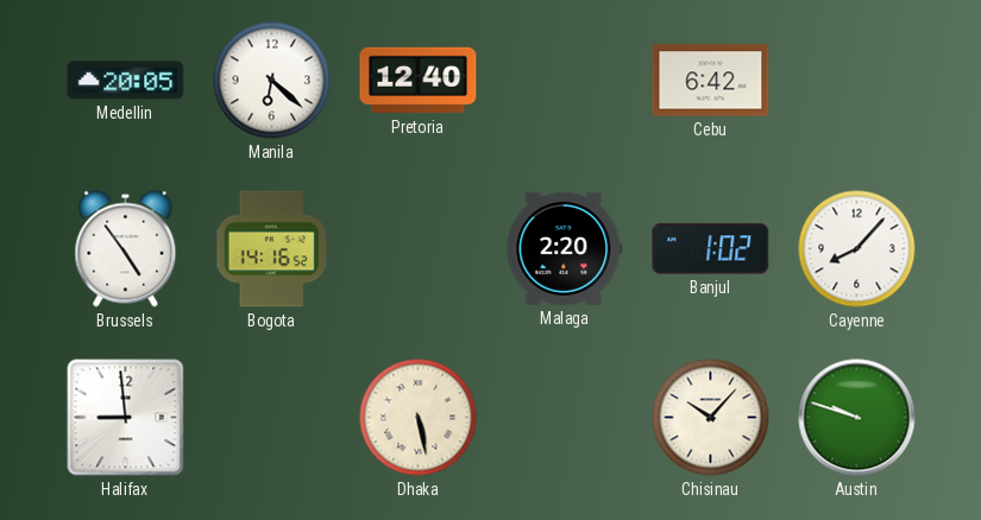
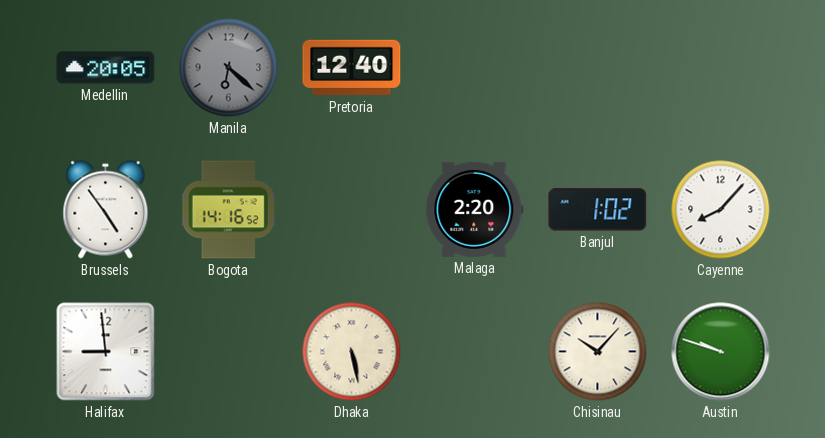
Manila dial: white -> grey (229, 68)
Cebu: 6:42 -> none (711, 81)
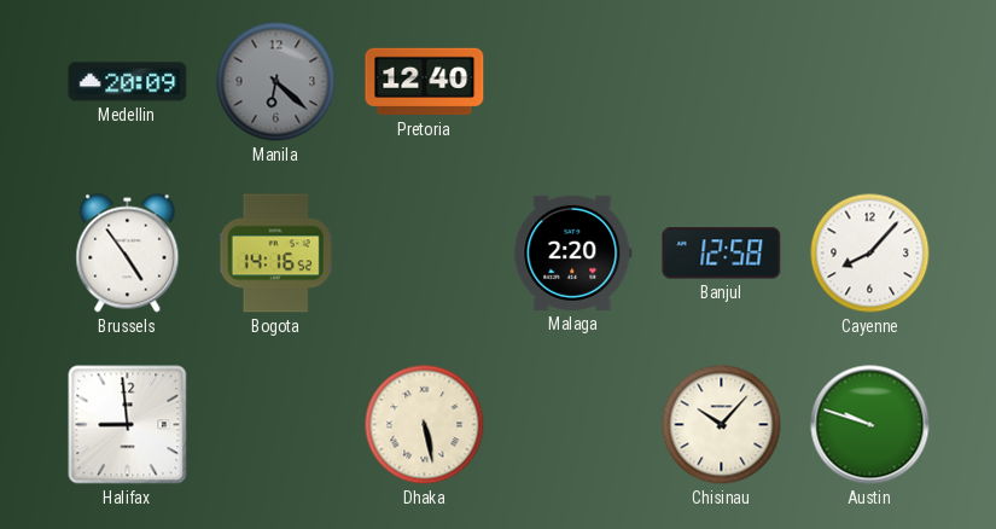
Medellin: 20:05 -> 20:09 (128, 82)
Banjul: 1:02 -> 12:58 (722, 254)
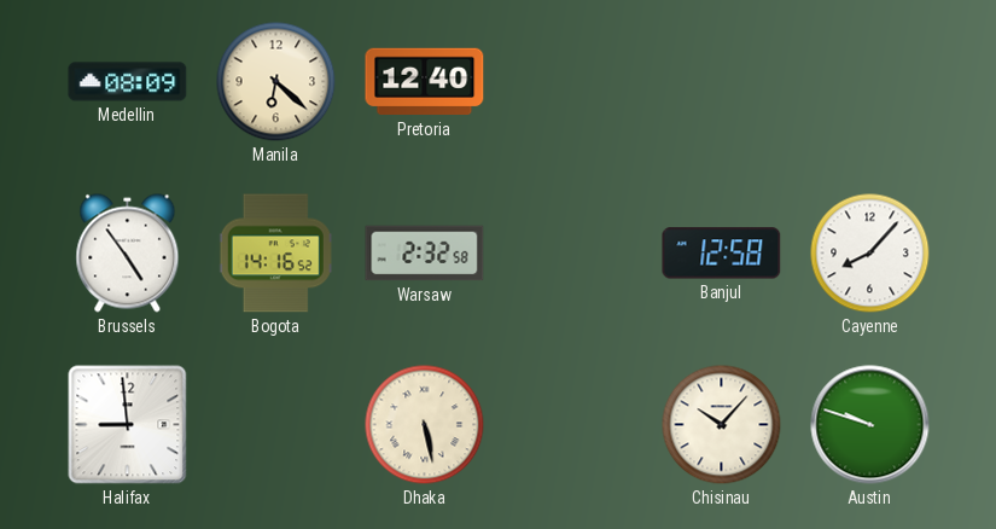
Medellin: 20:09 -> 08:09 (128, 82)
Manila dial: grey -> cream (276, 82)
Warsaw: none -> 2:32 (425, 254)
Malaga: 2:20 -> none (573, 252)
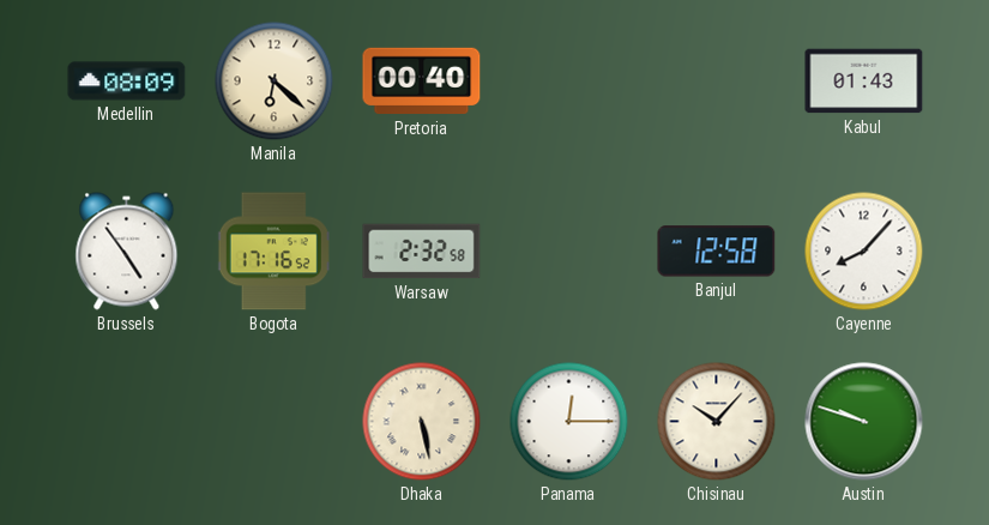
Pretoria: 12:40 -> 00:40 (422, 82)
Kabul: none -> 01:43 (864, 82)
Bogota: 14:16 -> 17:16 (275, 252)
Halifax: 8:59 -> none (128, 425)
Panama: none -> 12:15 (569, 422)
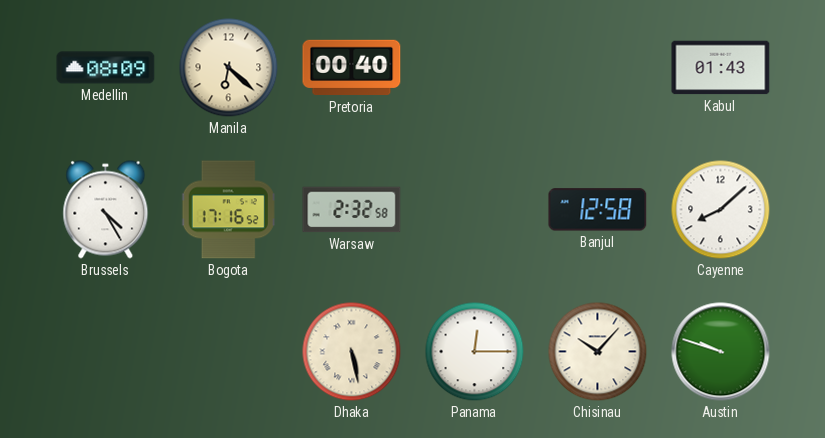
Brussels: 4:54 -> 4:25 (106, 210)
Cayenne: 8:07 -> 8:08 (721, 210)
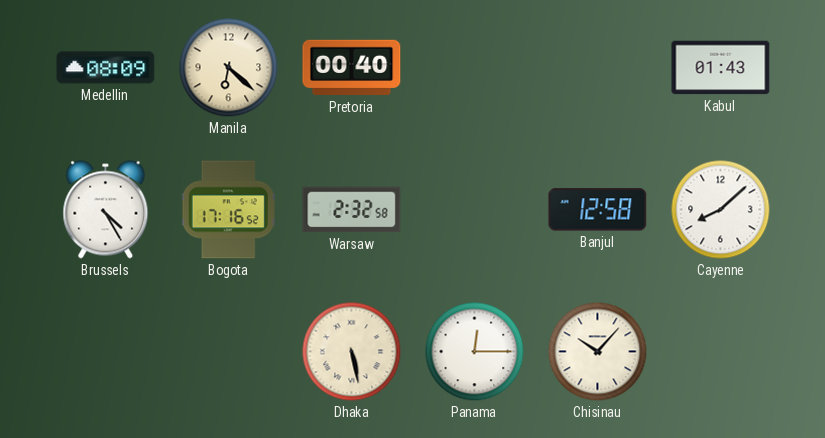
Austin: 9:48 -> none (721, 352)
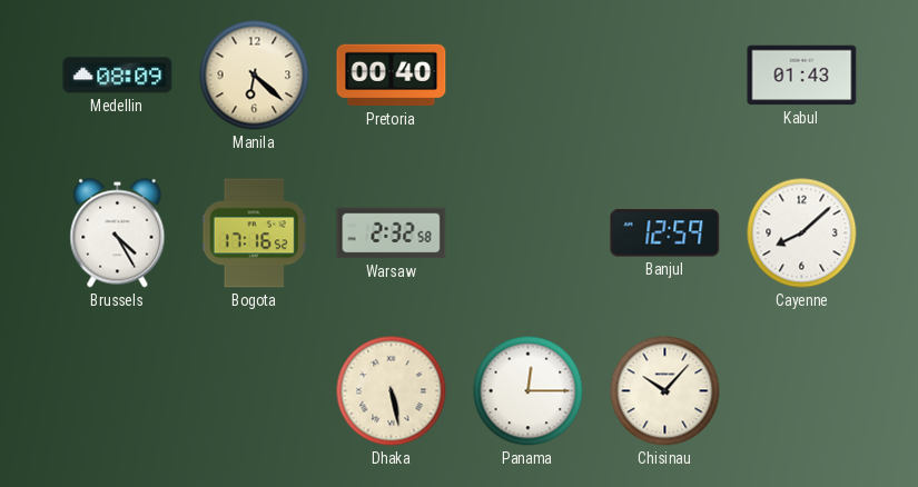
Banjul: 12:58 -> 12:59 (665, 233)
